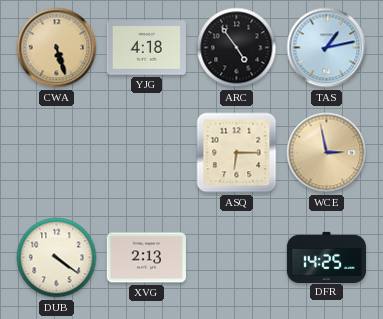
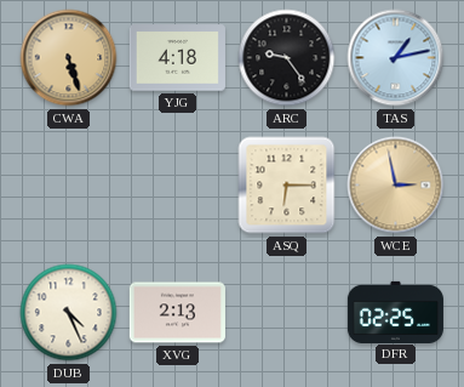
ARC: 4:54 -> 9:24 (287, 58)
DUB: 4:21 -> 4:26 (69, 313)
DFR: 14:25 -> 02:25 (395, 312)
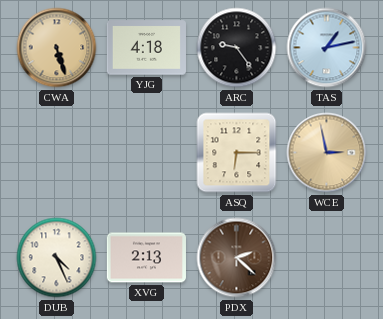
PDX: none -> 2:22 (237, 258)
DFR: 02:25 -> none (395, 312)
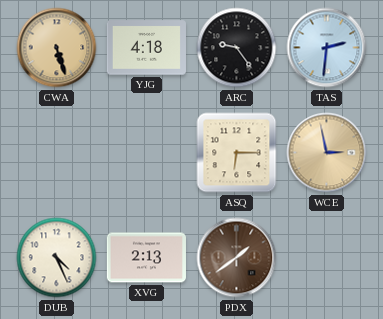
TAS: 1:13 -> 2:31 (327, 48)
PDX: 2:22 -> 1:39 (237, 258)
